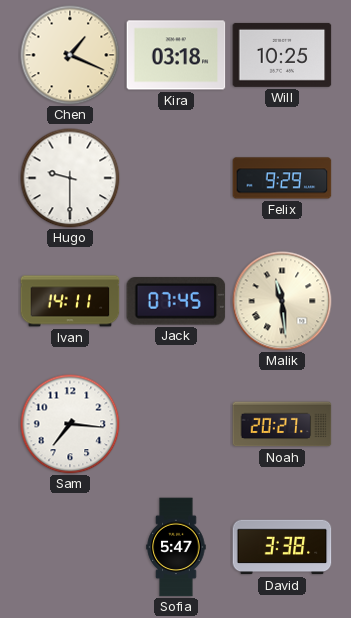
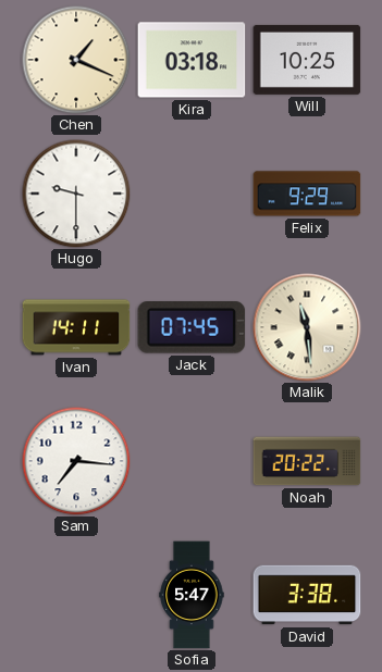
Noah: 20:27 -> 20:22 (307, 461)
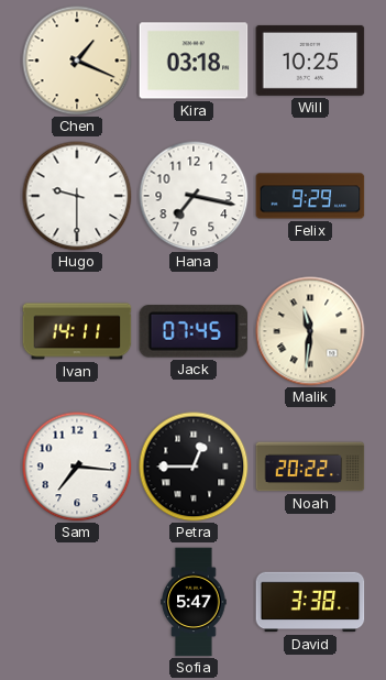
Hana: none -> 7:17 (194, 196)
Malik: 11:29 -> 11:31 (310, 331)
Petra: none -> 12:45 (194, 467)
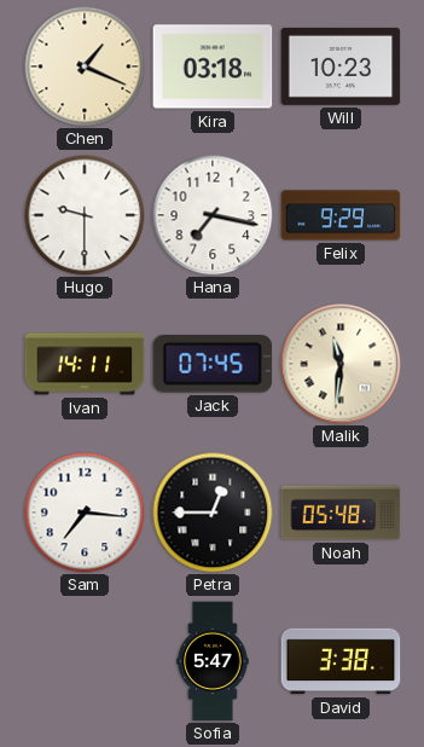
Will: 10:25 -> 10:23 (341, 66)
Noah: 20:22 -> 05:48 (341, 513)
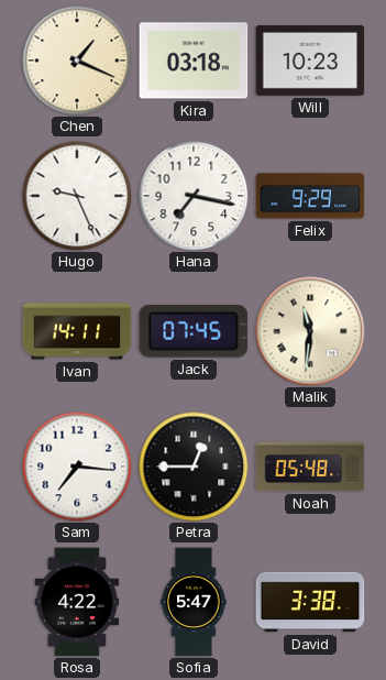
Hugo: 9:30 -> 9:26 (77, 196)
Rosa: none -> 4:22 (77, 602)
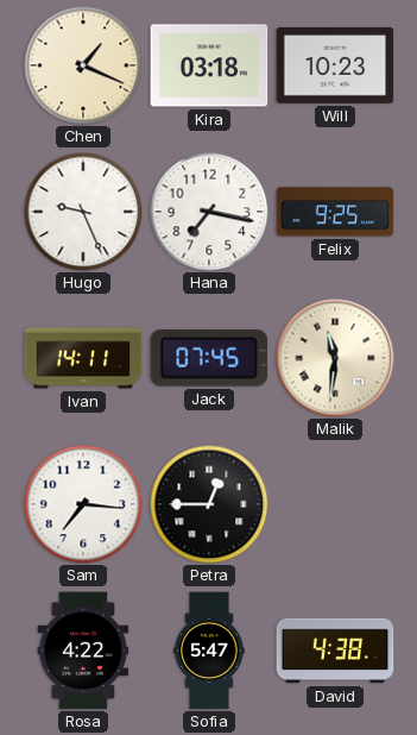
Felix: 9:29 -> 9:25 (335, 212)
Noah: 05:48 -> none (310, 467)
David: 3:38 -> 4:38 (335, 651)
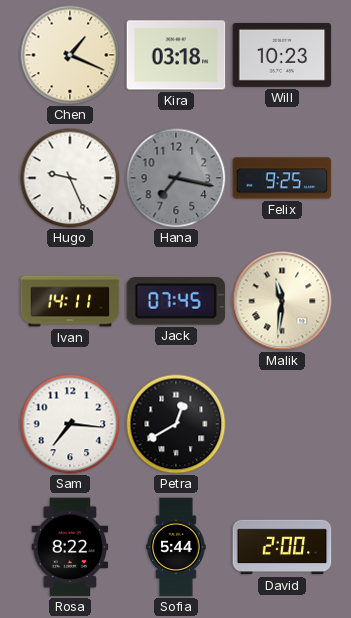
Hana dial: white -> grey (176, 178)
Petra: 12:45 -> 12:40 (176, 424)
Rosa: 4:22 -> 8:22 (70, 547)
Sofia: 5:47 -> 5:44 (176, 547)
David: 4:38 -> 2:00 (282, 547)
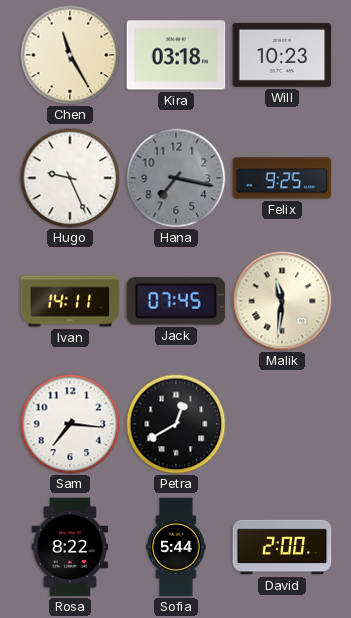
Chen: 1:19 -> 11:25 (70, 55)
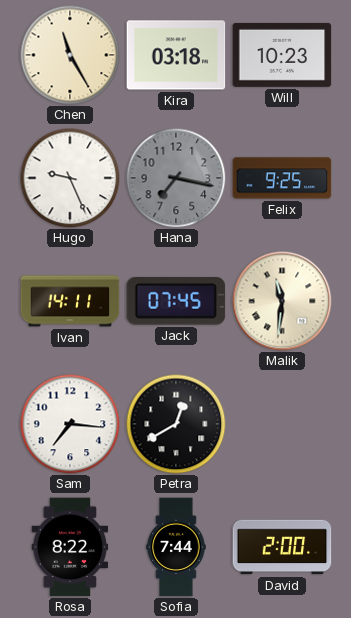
Sofia: 5:44 -> 7:44 (176, 547)
